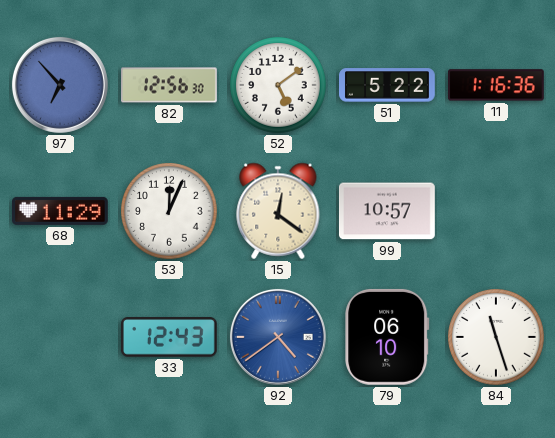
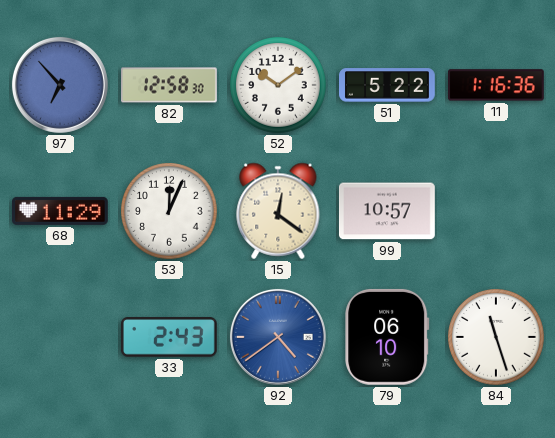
82: 12:56 -> 12:58 (170, 85)
52: 5:09 -> 10:09 (279, 86)
33: 12:43 -> 2:43 (169, 338)
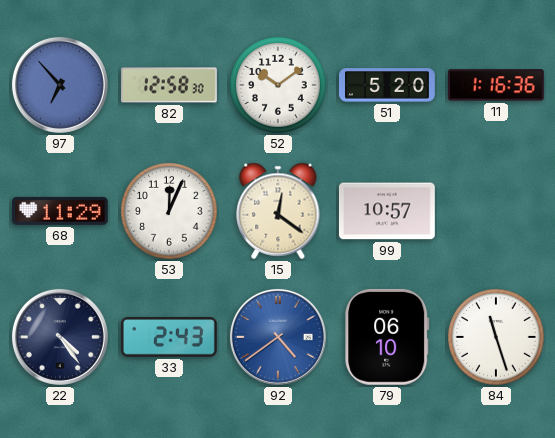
51: 5:22 -> 5:20 (388, 85)
22: none -> 4:24 (60, 337)
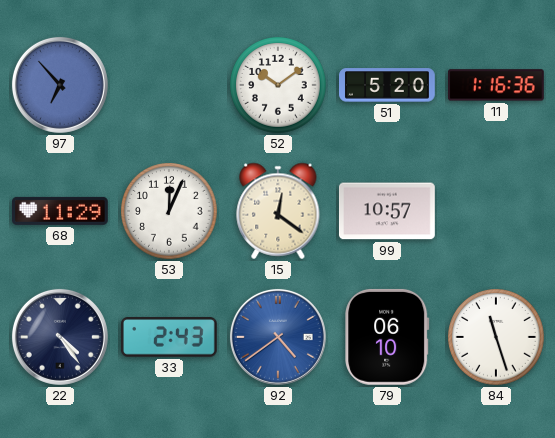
82: 12:58 -> none (170, 85)
